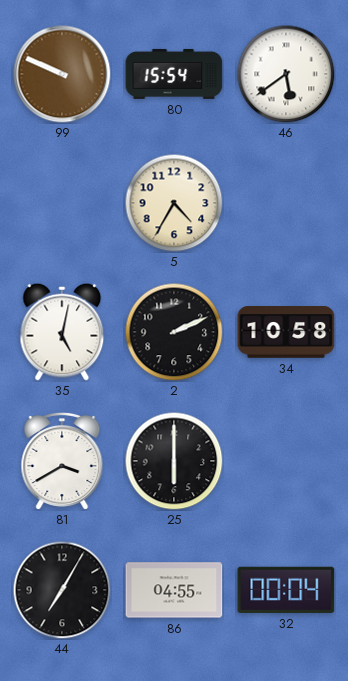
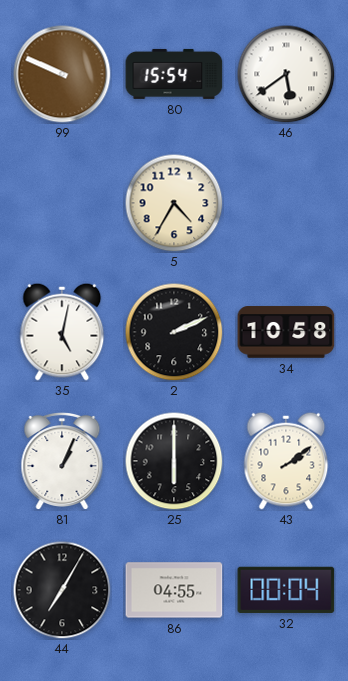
81: 3:40 -> 1:04 (62, 460)
43: none -> 2:09 (286, 461)
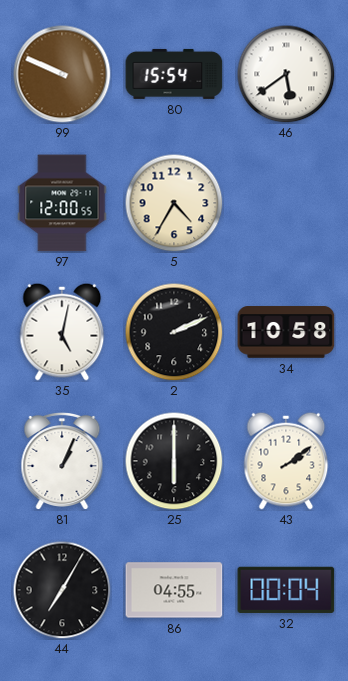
97: none -> 12:00 (62, 203)
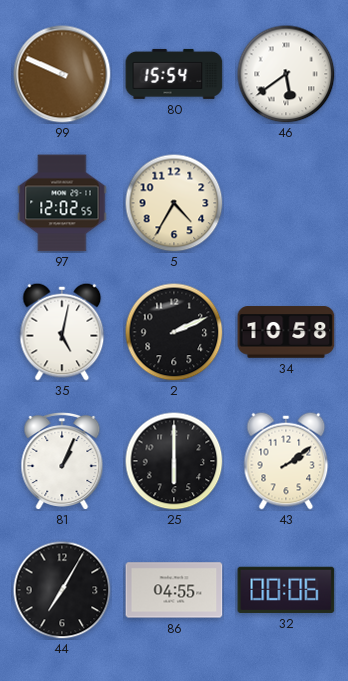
97: 12:00 -> 12:02 (62, 203)
32: 00:04 -> 00:06 (286, 590)
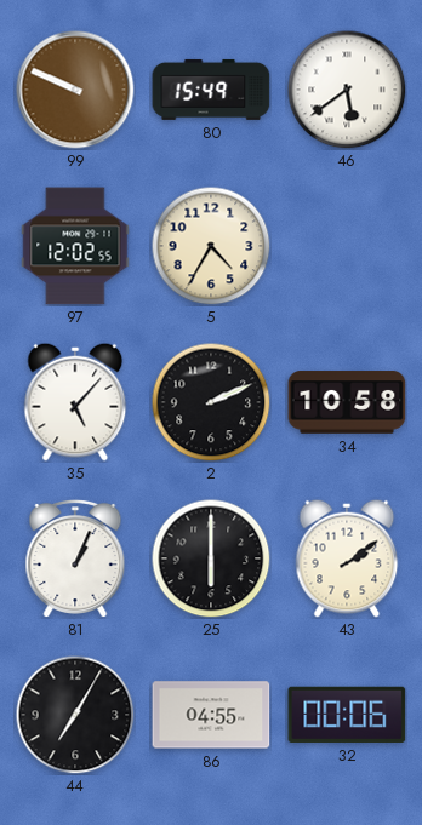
80: 15:54 -> 15:49 (211, 90)
35: 5:02 -> 5:07 (75, 402)
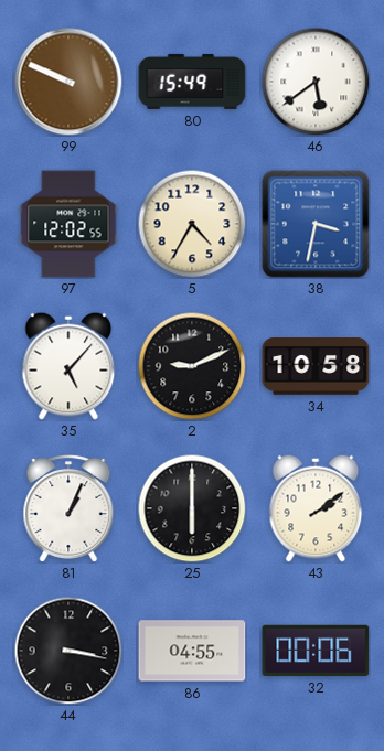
38: none -> 3:32 (316, 224)
2: 2:11 -> 9:11 (192, 366)
44: 7:05 -> 3:17 (68, 651)
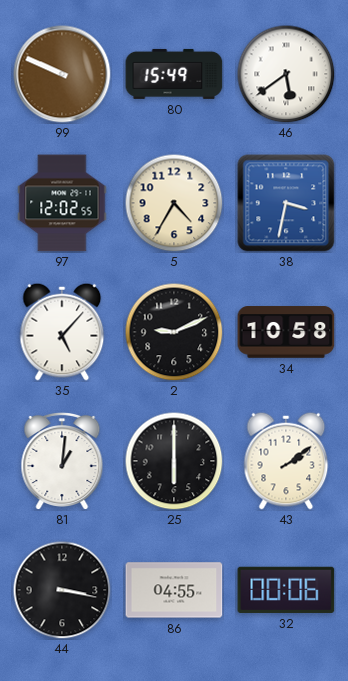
81: 1:04 -> 1:01 (62, 460)
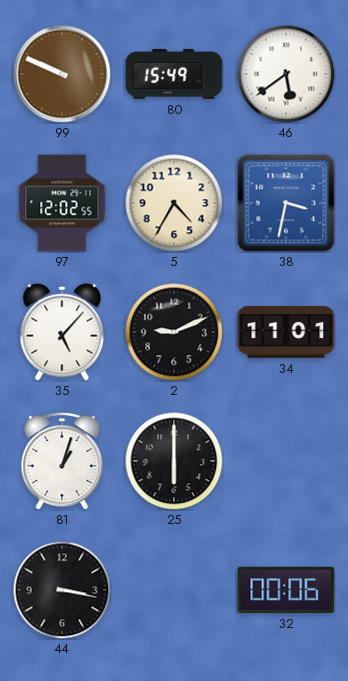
34: 10:58 -> 11:01 (286, 332)
81: 1:01 -> 1:03 (62, 460)
43: 2:09 -> none (286, 461)
86: 04:55 -> none (174, 590)
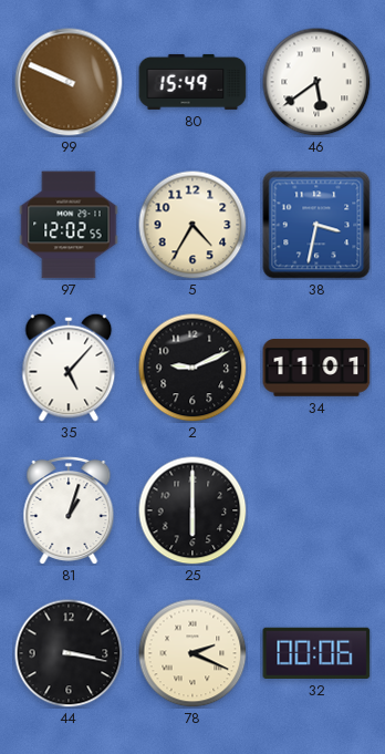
78: none -> 2:19 (192, 653)
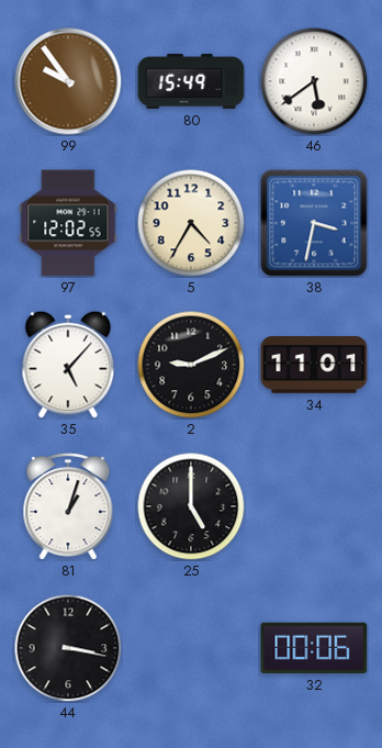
99: 9:49 -> 9:54 (68, 81)
25: 6:00 -> 5:00 (191, 506)
78: 2:19 -> none (192, 653)
